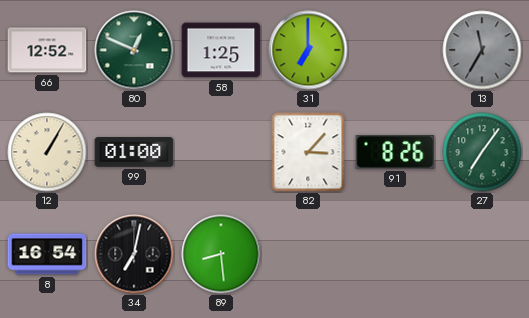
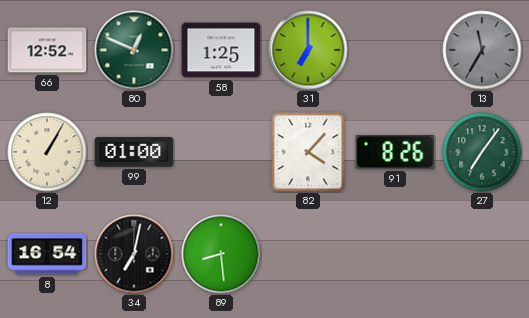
82: 3:07 -> 4:07 (308, 152)
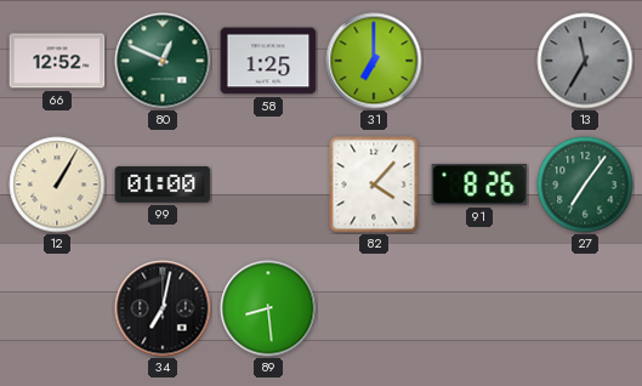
8: 16:54 -> none (47, 254)
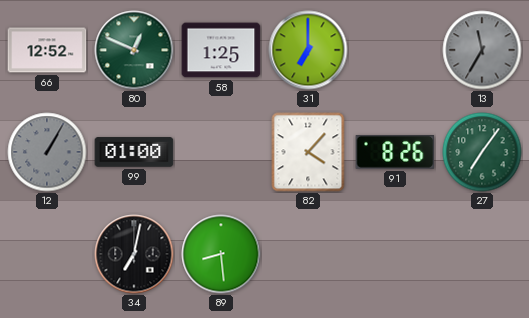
12 dial: cream -> grey (47, 152)
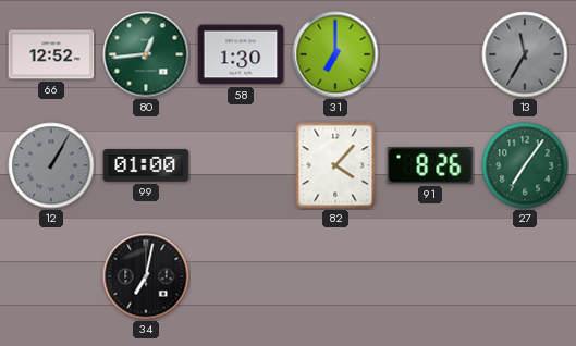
80: 12:49 -> 12:44 (146, 54)
58: 1:25 -> 1:30 (241, 54)
89: 8:29 -> none (221, 254)
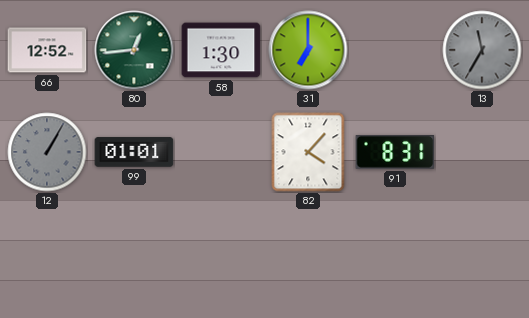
99: 01:00 -> 01:01 (134, 152)
91: 8:26 -> 8:31 (395, 153)
27: 7:06 -> none (525, 165)
34: 7:02 -> none (146, 276)
